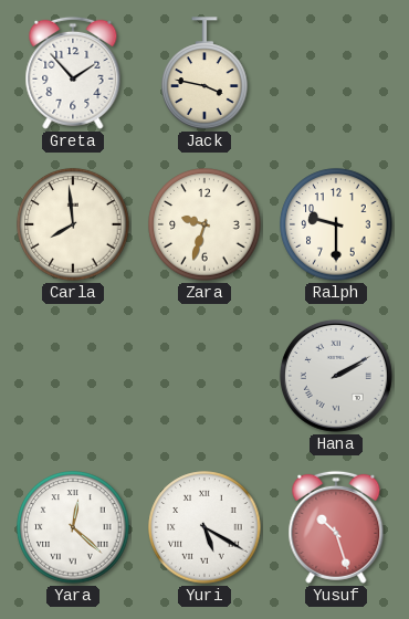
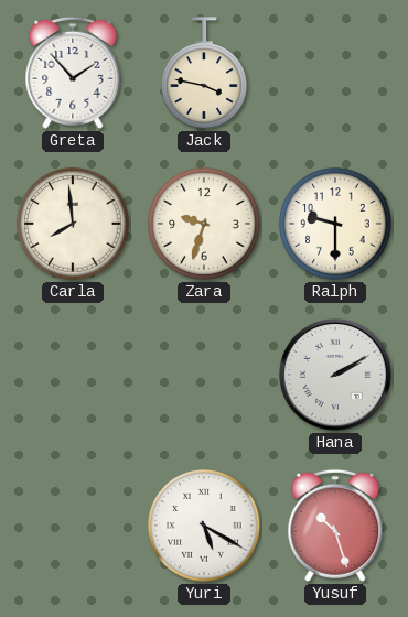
Yara: 12:22 -> none (73, 527)
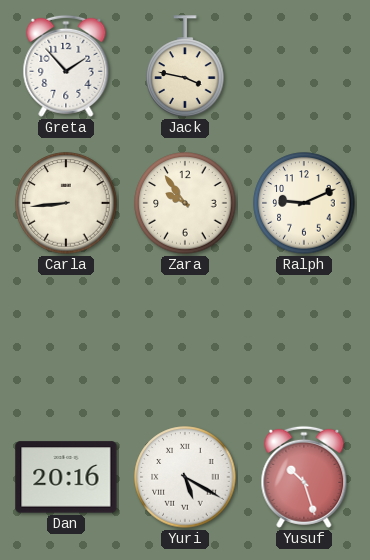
Carla: 7:59 -> 8:44 (66, 203)
Zara: 9:33 -> 9:54 (185, 203)
Ralph: 9:30 -> 9:11 (304, 203)
Hana: 2:10 -> none (335, 375)
Dan: none -> 20:16 (66, 477)
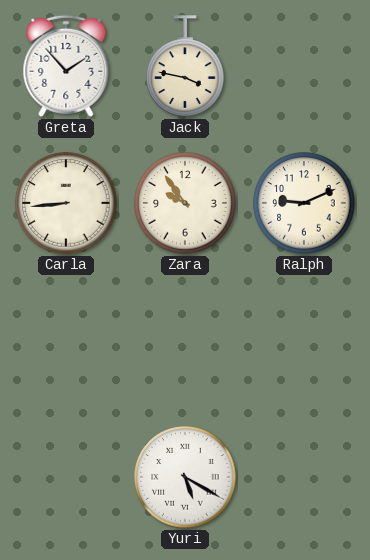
Dan: 20:16 -> none (66, 477)
Yusuf: 10:27 -> none (304, 477)
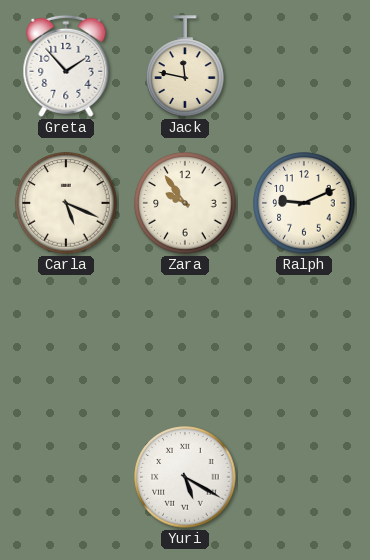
Jack: 3:47 -> 11:47 (185, 66)
Carla: 8:44 -> 5:19 (66, 203)
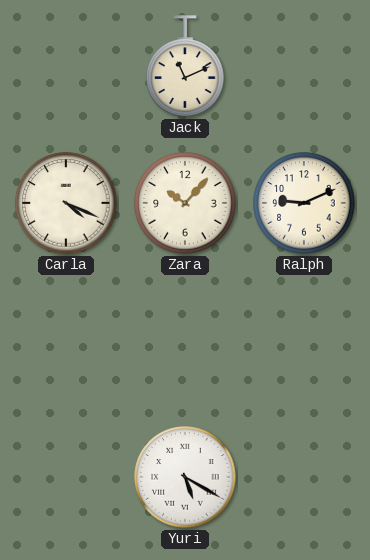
Greta: 1:53 -> none (66, 66)
Jack: 11:47 -> 11:11 (185, 66)
Carla: 5:19 -> 4:19 (66, 203)
Zara: 9:54 -> 10:07 (185, 203)
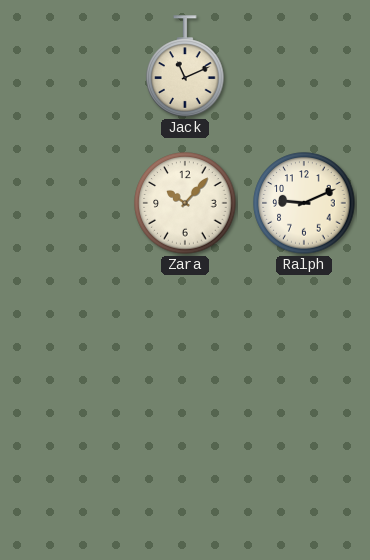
Carla: 4:19 -> none (66, 203)
Yuri: 5:20 -> none (185, 477)
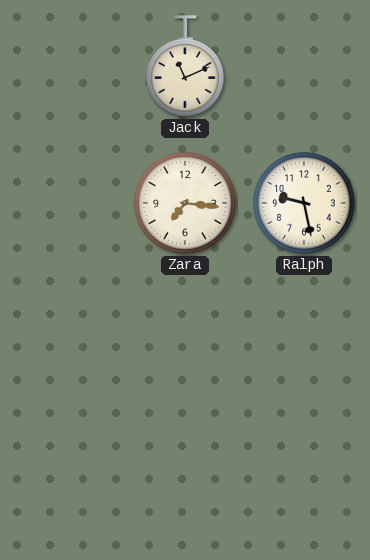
Zara: 10:07 -> 7:16 (185, 203)
Ralph: 9:11 -> 9:28 (304, 203)
